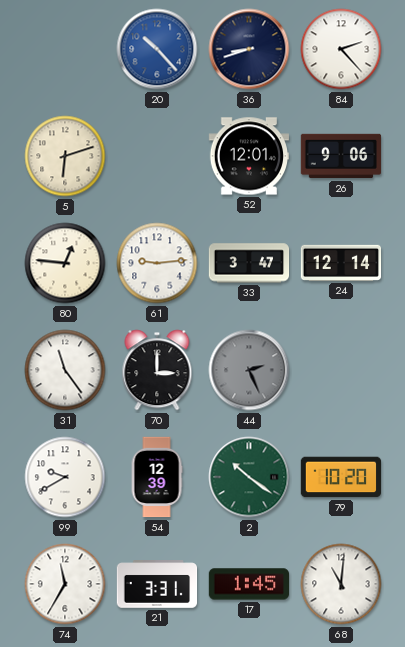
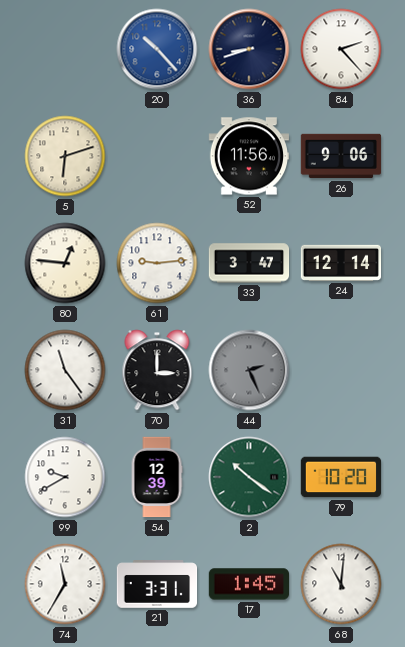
52: 12:01 -> 11:56 (249, 156)
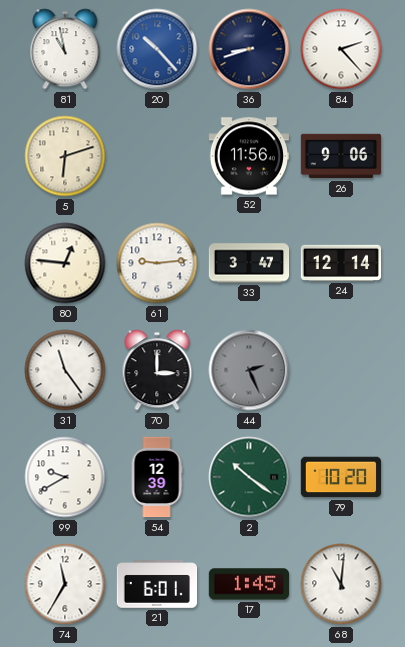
81: none -> 10:58 (65, 49)
21: 3:31 -> 6:01 (157, 584)
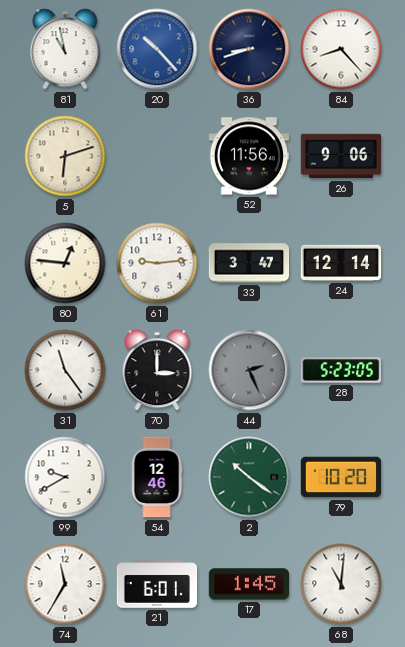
84: 2:23 -> 8:23 (341, 49)
28: none -> 5:23 (341, 370)
54: 12:39 -> 12:46 (157, 477)
